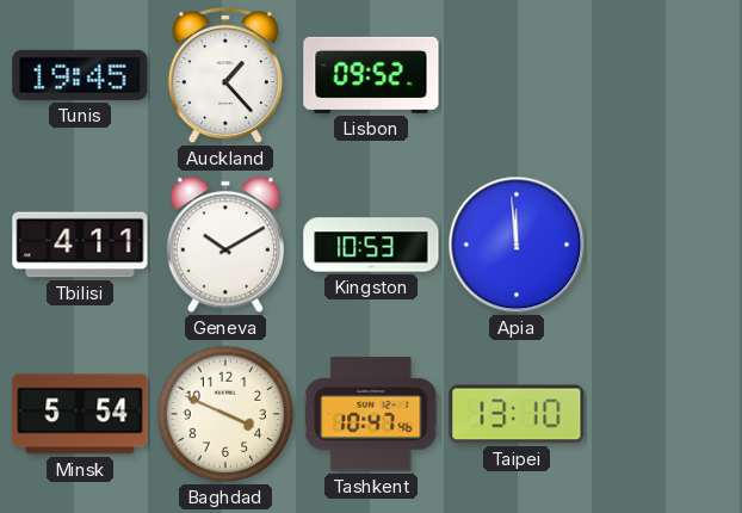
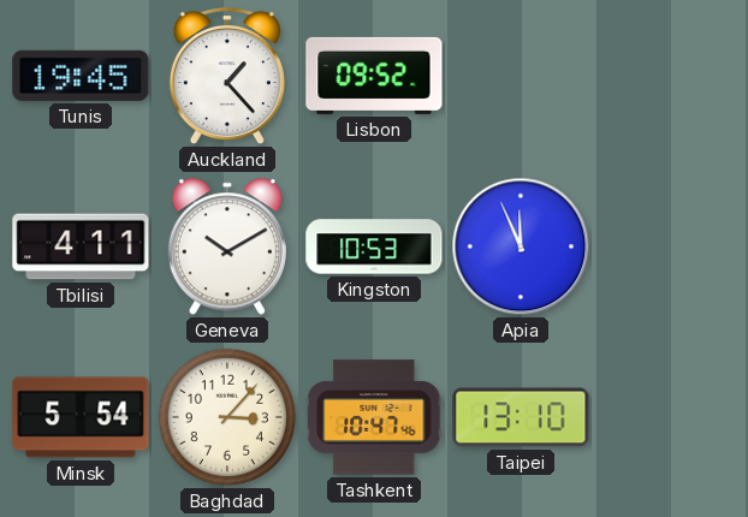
Apia: 11:59 -> 11:56 (521, 246)
Baghdad: 3:49 -> 3:07 (227, 417)
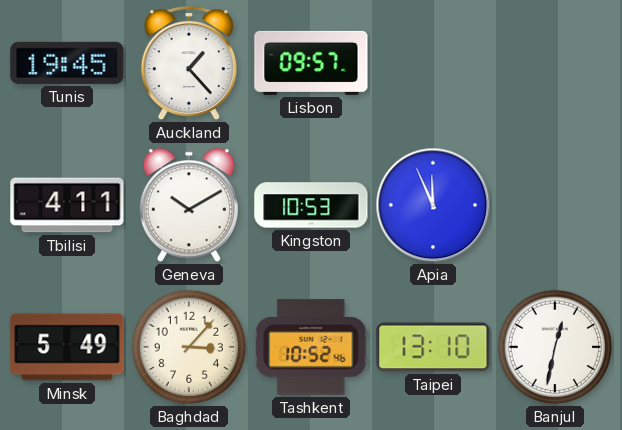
Lisbon: 09:52 -> 09:57 (311, 63)
Minsk: 5:54 -> 5:49 (67, 347)
Tashkent: 10:47 -> 10:52 (311, 347)
Banjul: none -> 12:32 (555, 347)
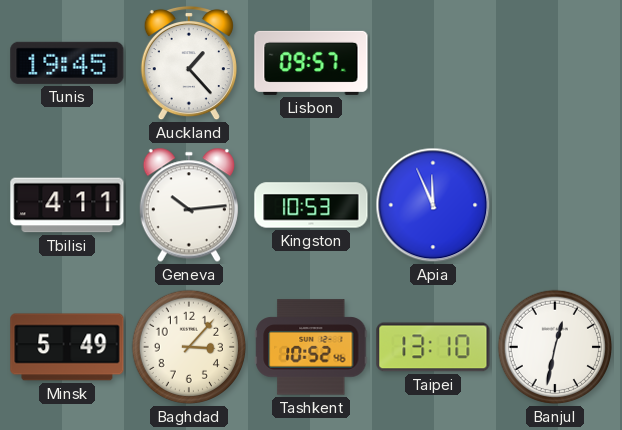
Geneva: 10:10 -> 10:14 (189, 205)
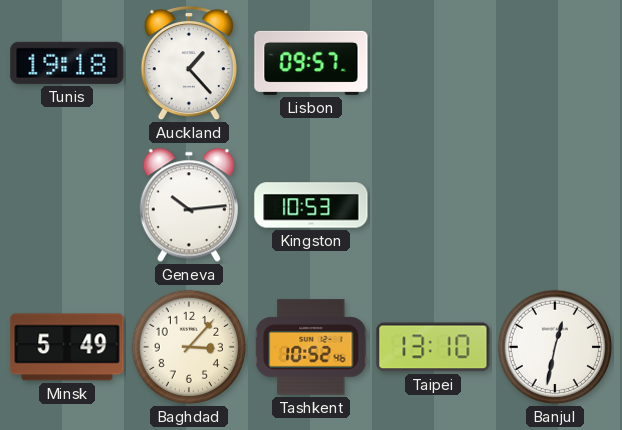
Tunis: 19:45 -> 19:18 (67, 63)
Tbilisi: 4:11 -> none (67, 205)
Apia: 11:56 -> none (433, 205)
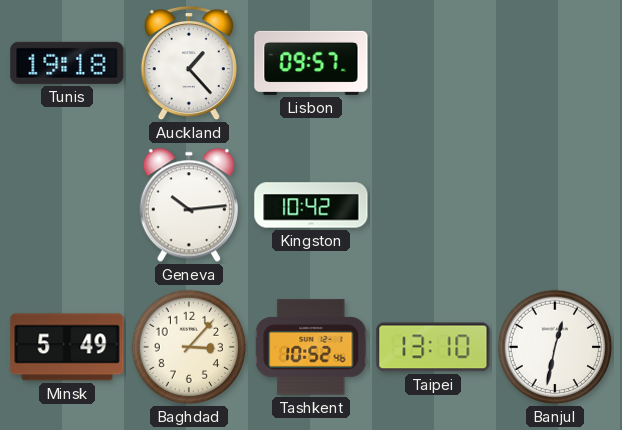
Kingston: 10:53 -> 10:42 (311, 205)
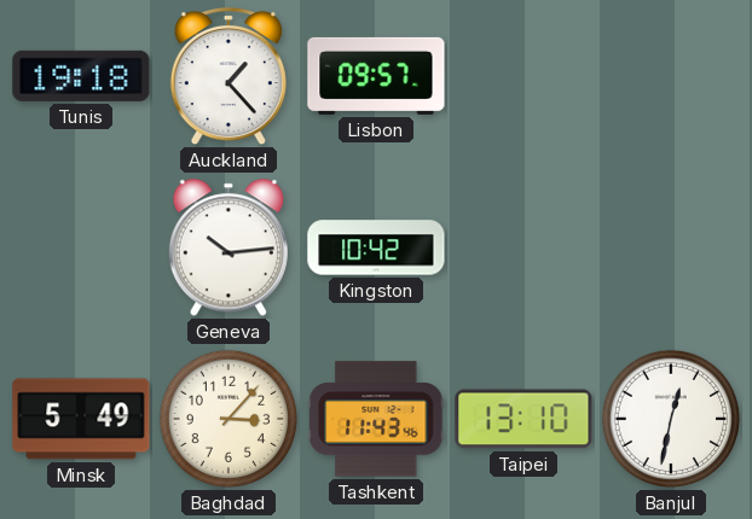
Tashkent: 10:52 -> 11:43 (376, 419)
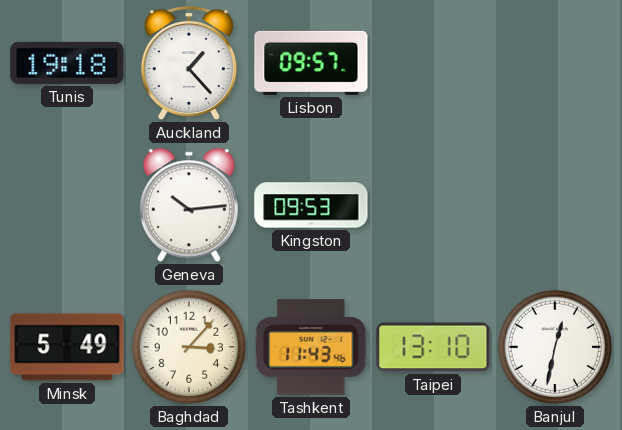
Kingston: 10:42 -> 09:53 (311, 205)
